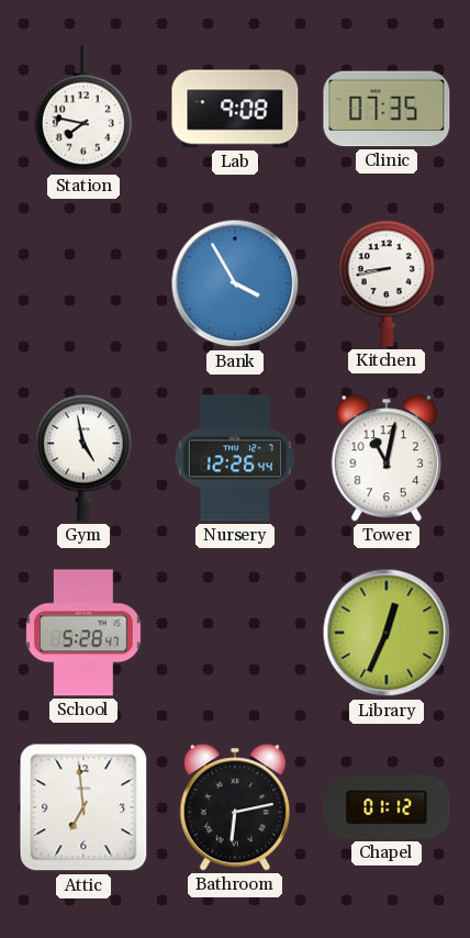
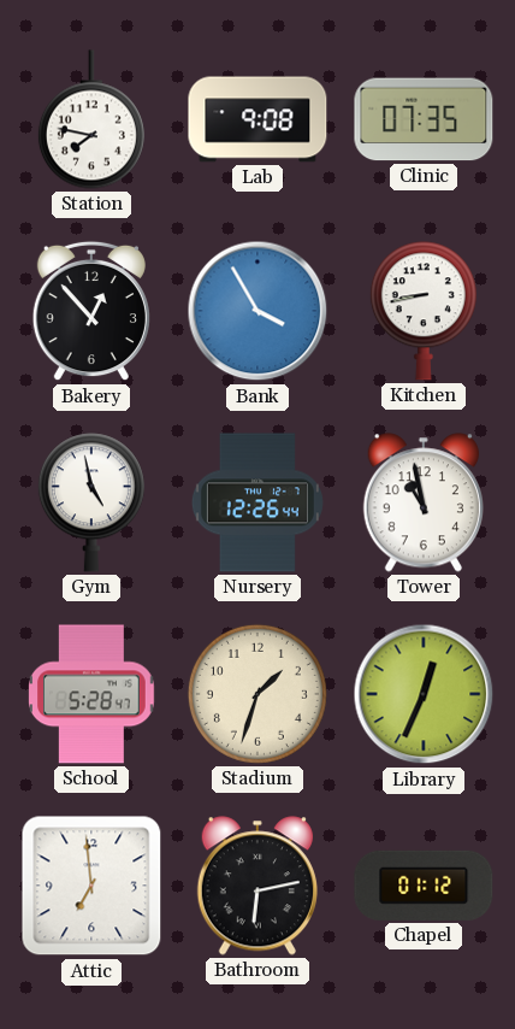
Bakery: none -> 12:53 (91, 311)
Tower: 11:02 -> 10:58 (424, 502)
Stadium: none -> 1:33 (257, 694)
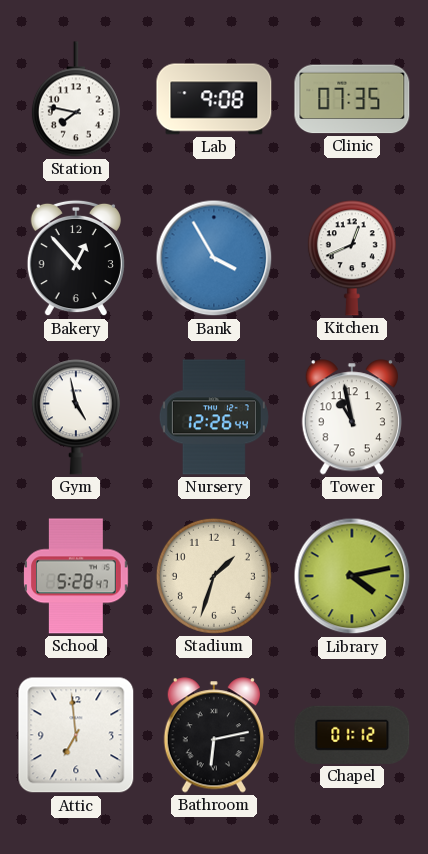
Kitchen: 8:43 -> 12:41 (352, 258)
Library: 12:34 -> 4:13 (352, 576)
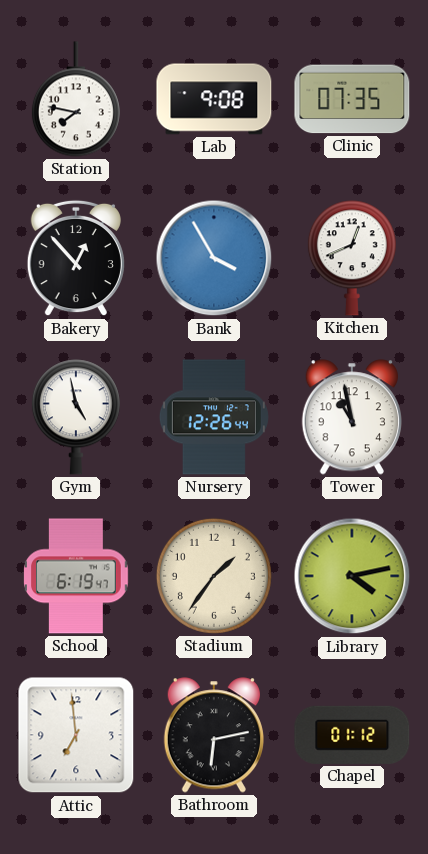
School: 5:28 -> 6:19 (77, 576)
Stadium: 1:33 -> 1:36 (214, 576)
